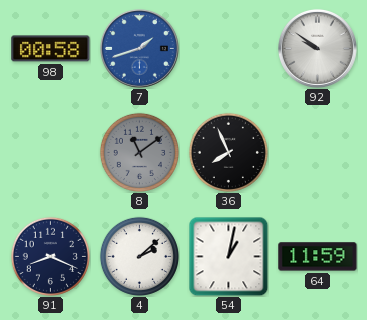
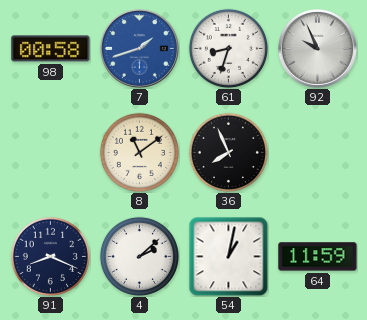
61: none -> 8:33 (228, 48)
92: 9:51 -> 9:56 (317, 48)
8 dial: grey -> cream (139, 152)
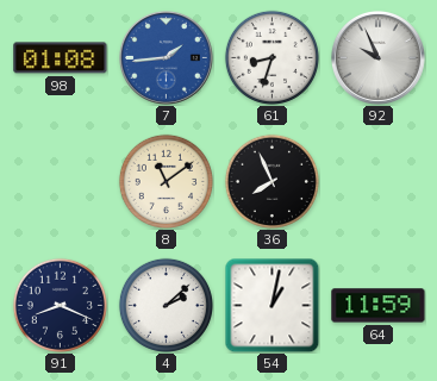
98: 00:58 -> 01:08 (61, 58)
7: 1:42 -> 1:44 (166, 57)
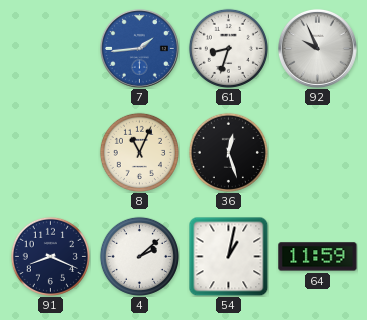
98: 01:08 -> none (61, 58)
8: 11:09 -> 11:04 (139, 152)
36: 7:56 -> 12:27 (228, 152)
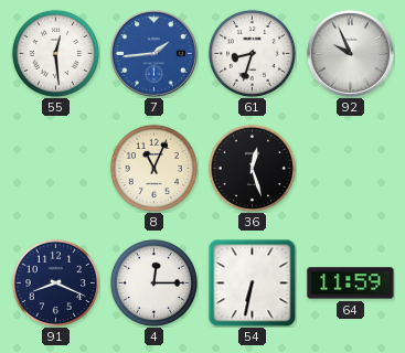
55: none -> 12:29 (55, 53)
4: 2:08 -> 12:15 (153, 282)
54: 1:02 -> 6:32 (252, 282)
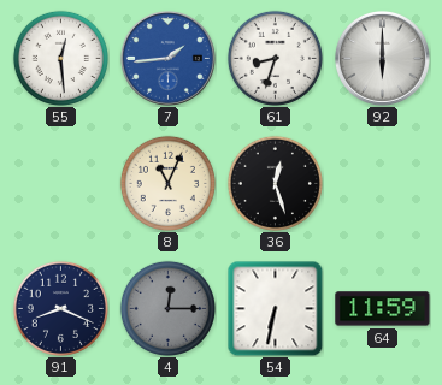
92: 9:56 -> 6:00 (382, 58)
4 dial: white -> grey (167, 308)
